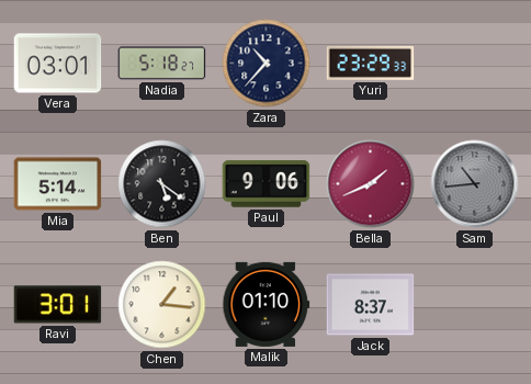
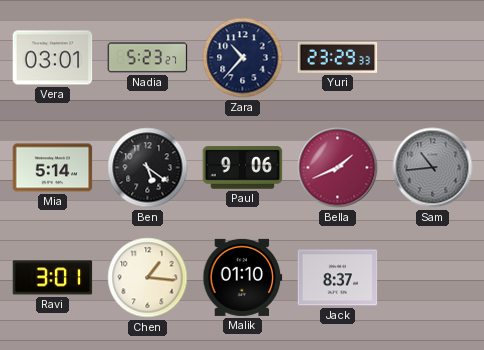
Nadia: 5:18 -> 5:23 (148, 58)
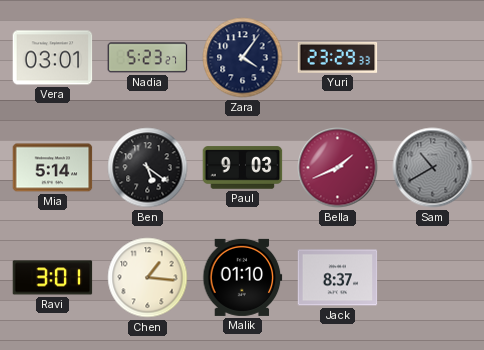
Zara: 10:37 -> 4:06 (243, 58)
Paul: 9:06 -> 9:03 (243, 168)
Sam: 10:44 -> 10:40 (433, 168)
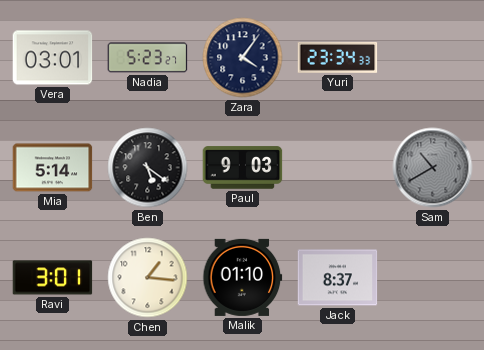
Yuri: 23:29 -> 23:34 (338, 57)
Bella: 1:41 -> none (338, 168)
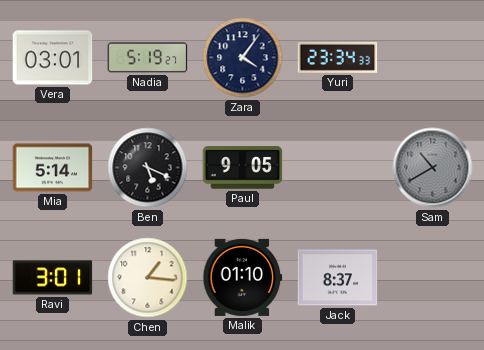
Nadia: 5:23 -> 5:19 (148, 58)
Ben: 5:21 -> 5:19 (148, 168)
Paul: 9:03 -> 9:05 (243, 168)
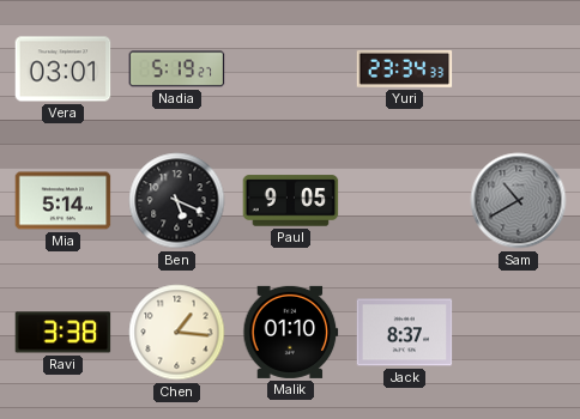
Zara: 4:06 -> none (243, 58)
Ravi: 3:01 -> 3:38 (64, 333)
